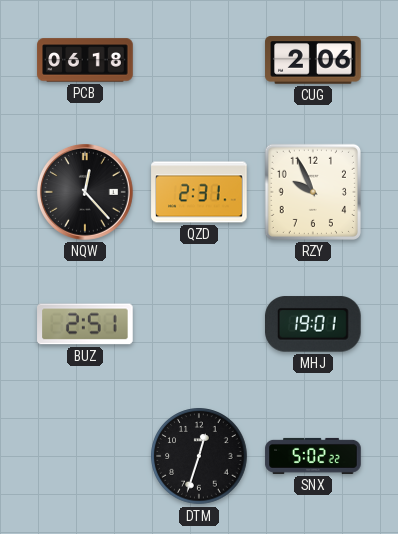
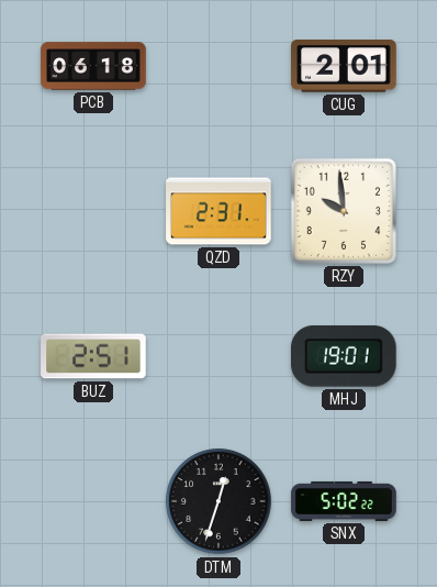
CUG: 2:06 -> 2:01 (344, 66)
NQW: 12:23 -> none (86, 193)
RZY: 9:56 -> 9:59 (344, 211)
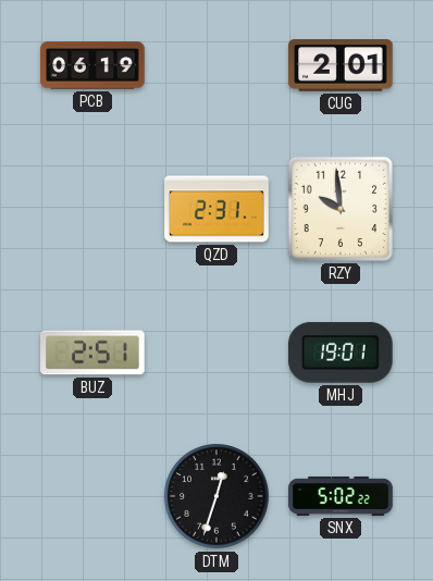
PCB: 06:18 -> 06:19 (92, 65)
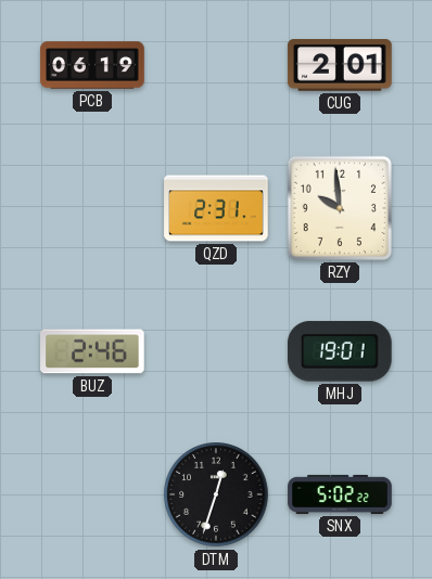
BUZ: 2:51 -> 2:46 (92, 351)
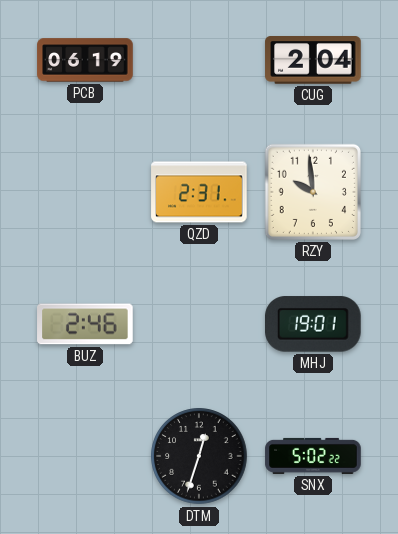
CUG: 2:01 -> 2:04 (313, 60)
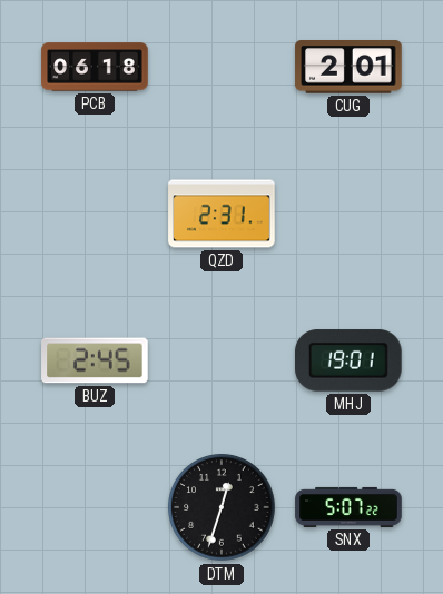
PCB: 06:19 -> 06:18 (95, 67)
CUG: 2:04 -> 2:01 (348, 67)
RZY: 9:59 -> none (313, 192)
BUZ: 2:46 -> 2:45 (95, 360)
SNX: 5:02 -> 5:07 (348, 507)
